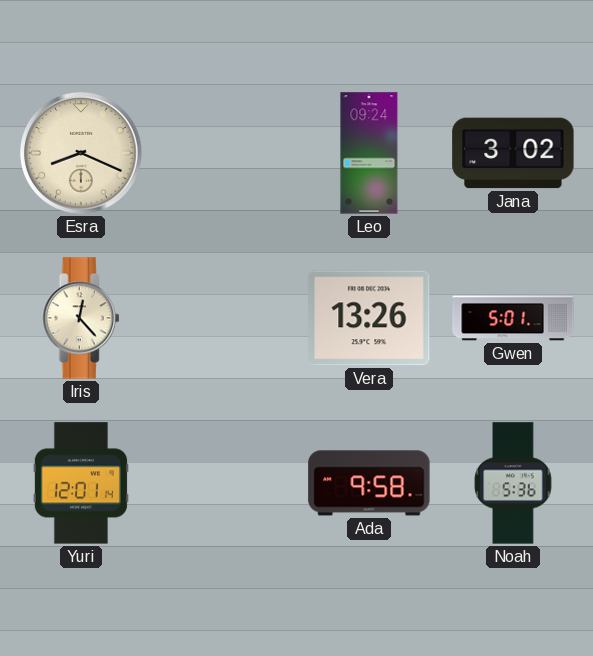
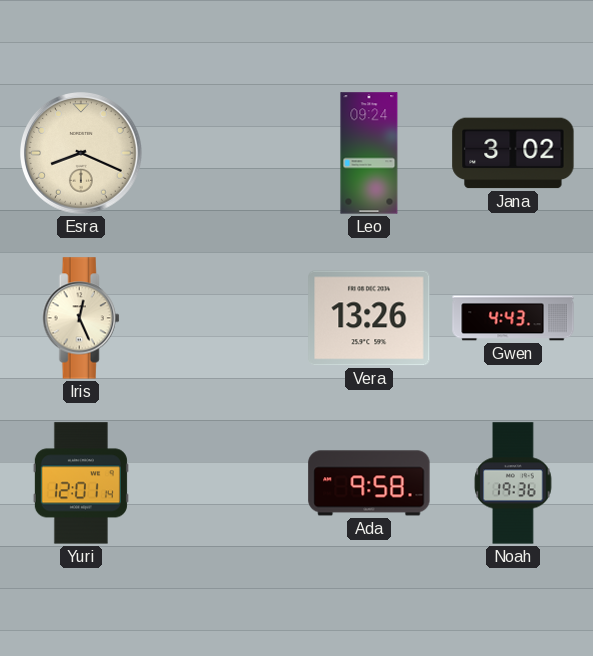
Iris: 12:23 -> 12:26 (81, 318)
Gwen: 5:01 -> 4:43 (513, 318)
Noah: 5:36 -> 19:36 (513, 483)
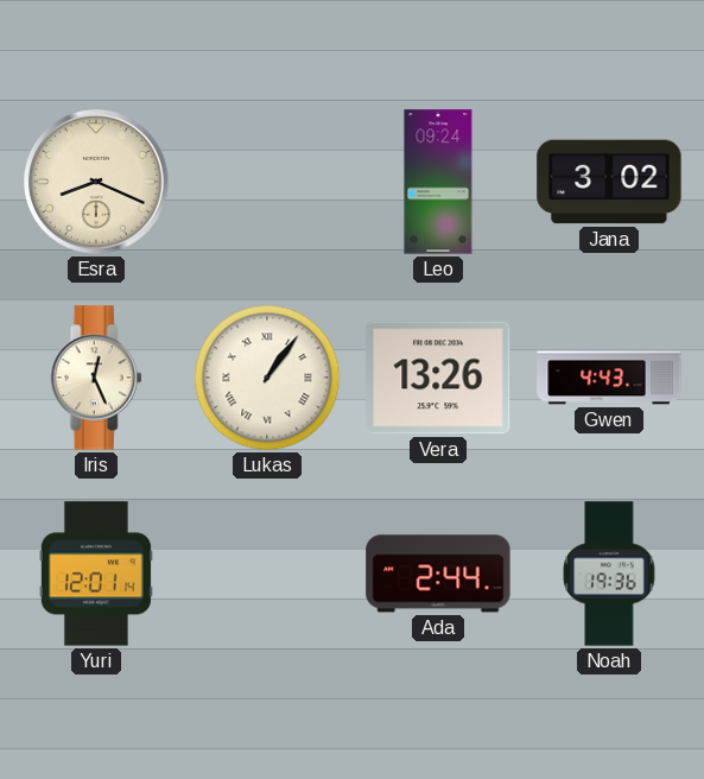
Lukas: none -> 1:06 (267, 378)
Ada: 9:58 -> 2:44 (438, 574)
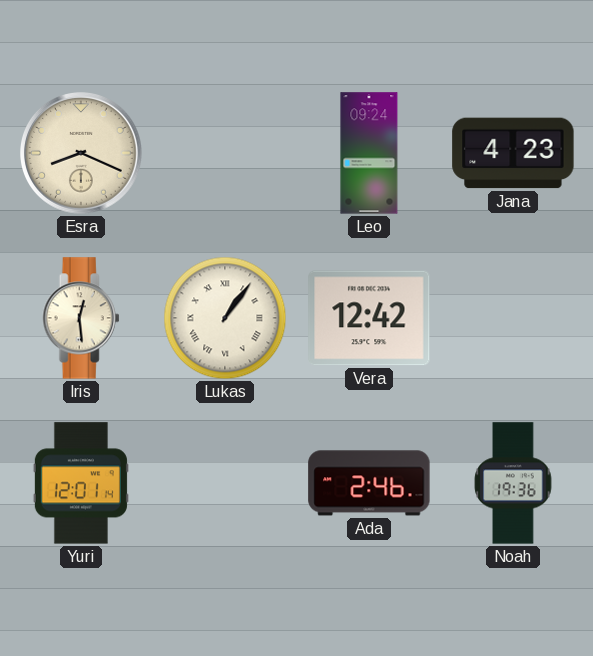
Jana: 3:02 -> 4:23 (513, 153)
Iris: 12:26 -> 12:29 (81, 318)
Vera: 13:26 -> 12:42 (369, 318)
Gwen: 4:43 -> none (609, 378)
Ada: 2:44 -> 2:46 (369, 483)
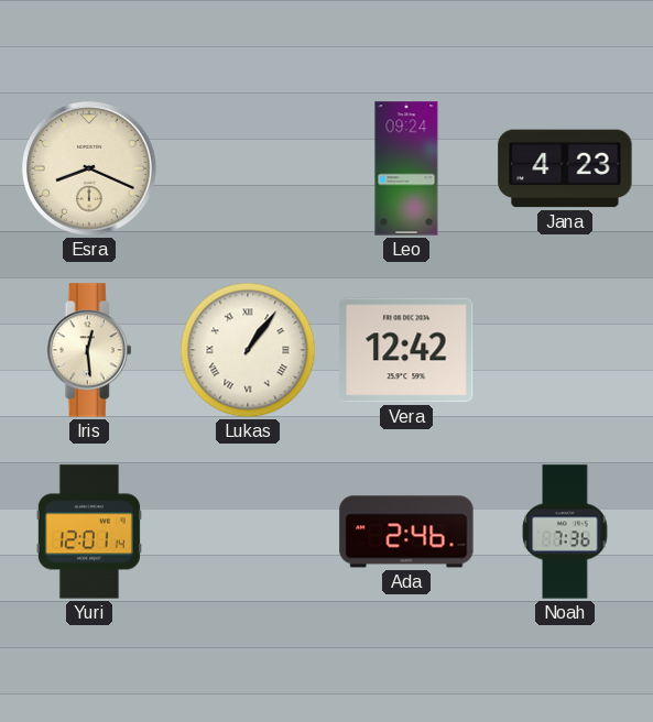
Noah: 19:36 -> 7:36 (565, 532)
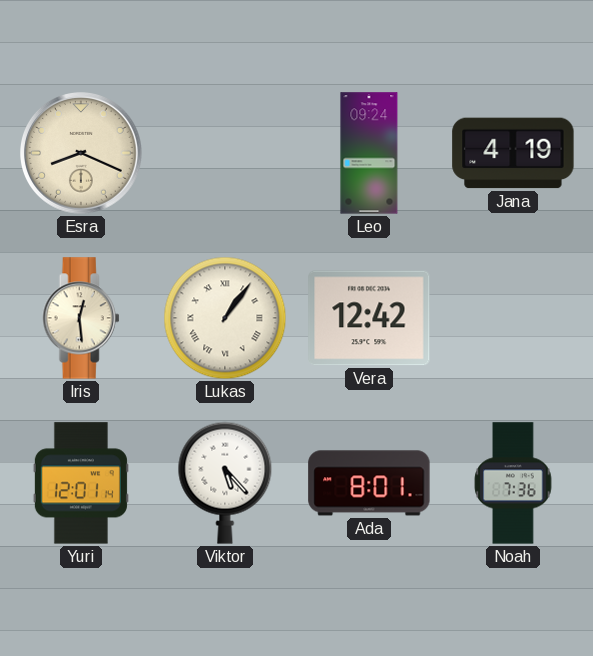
Jana: 4:23 -> 4:19 (513, 153)
Viktor: none -> 5:23 (225, 483)
Ada: 2:46 -> 8:01 (369, 483)
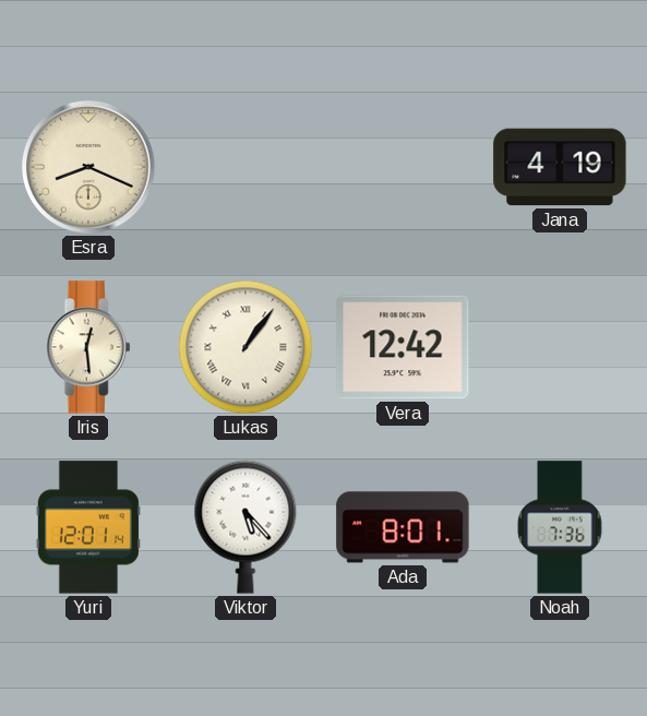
Leo: 09:24 -> none (369, 153)
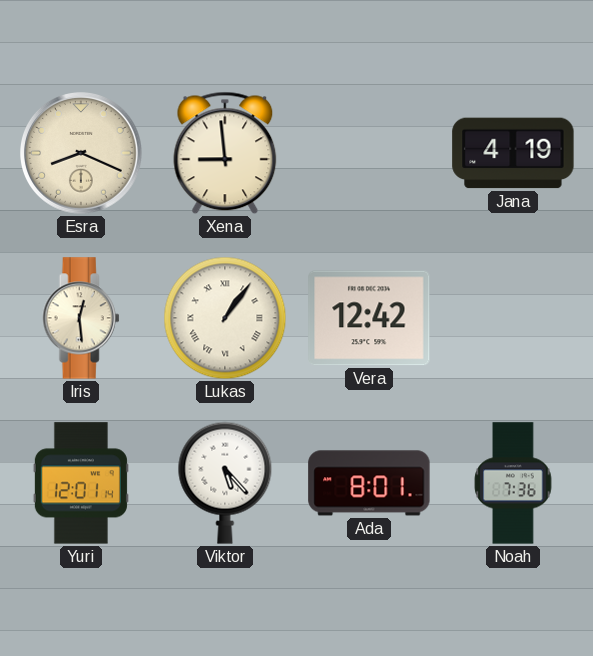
Xena: none -> 8:59 (225, 153)
